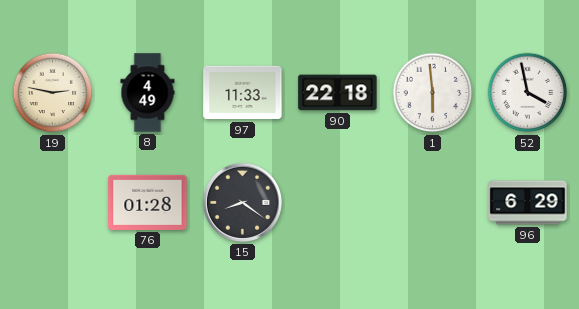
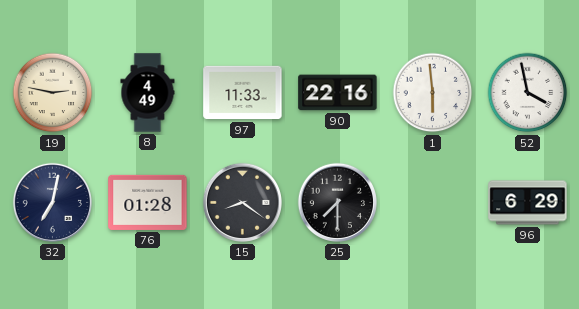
90: 22:18 -> 22:16 (338, 93)
32: none -> 7:02 (52, 202)
25: none -> 7:30 (337, 202)
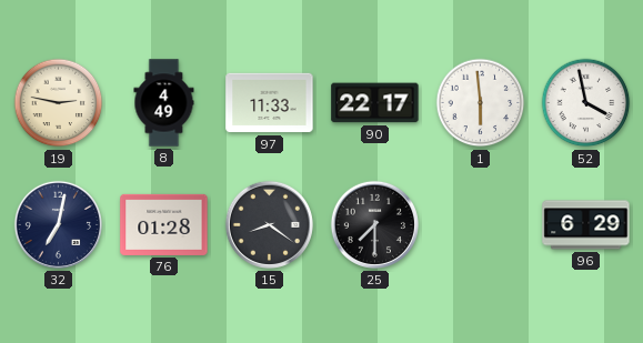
90: 22:16 -> 22:17 (375, 103)
